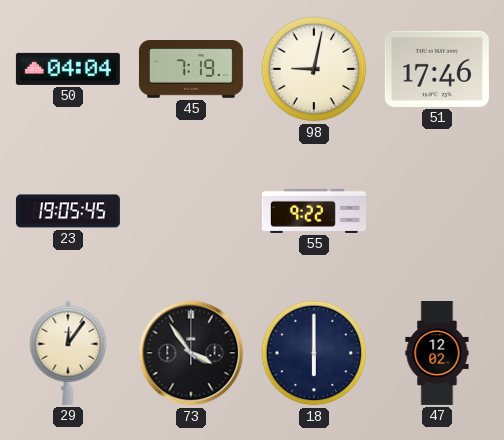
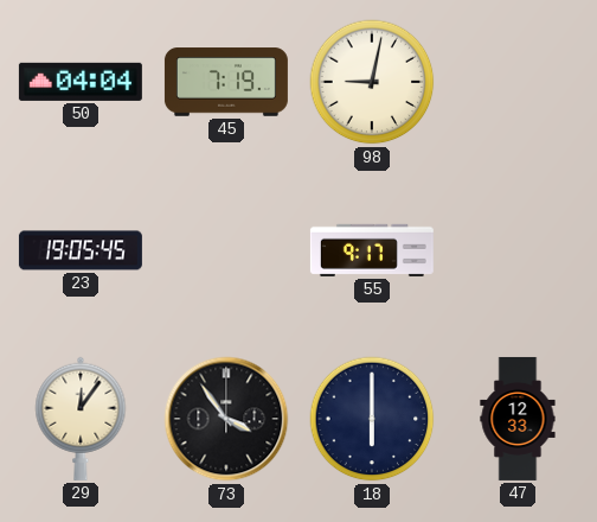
51: 17:46 -> none (437, 69)
55: 9:22 -> 9:17 (372, 250)
47: 12:02 -> 12:33 (518, 419)
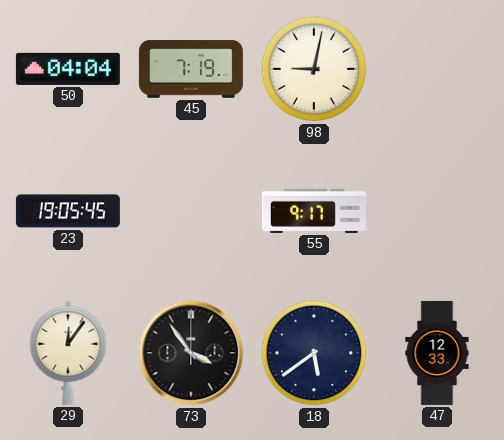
18: 6:00 -> 5:39 (314, 353)
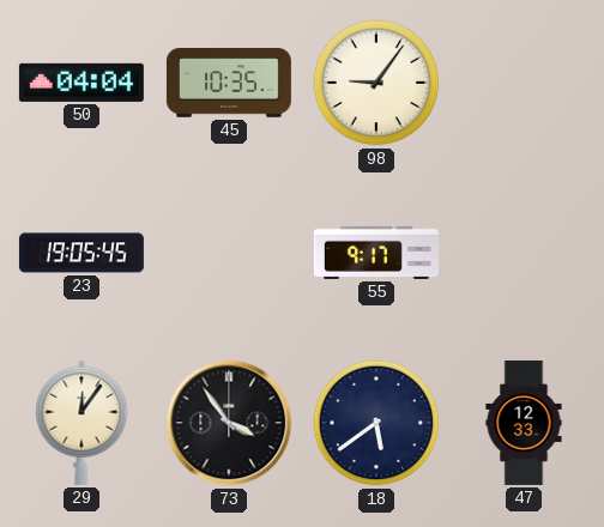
45: 7:19 -> 10:35 (229, 83)
98: 9:02 -> 9:06 (376, 83)
